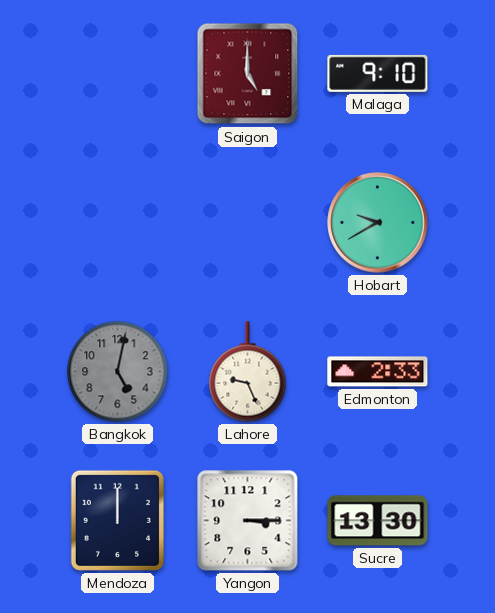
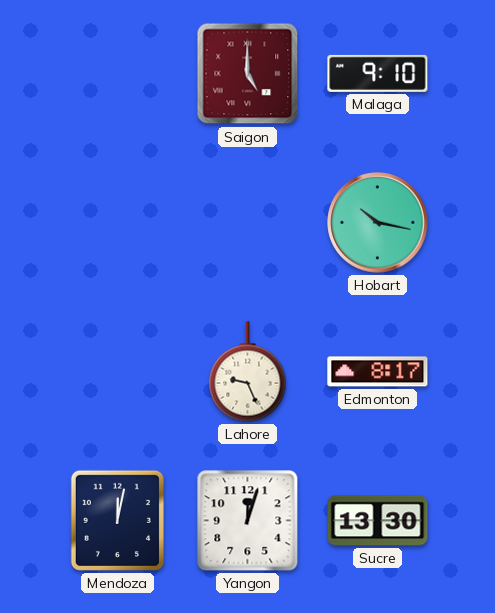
Hobart: 9:40 -> 10:17 (378, 223)
Bangkok: 5:02 -> none (118, 372)
Edmonton: 2:33 -> 8:17 (378, 372)
Mendoza: 12:00 -> 12:02 (117, 520)
Yangon: 3:15 -> 12:03 (248, 521)
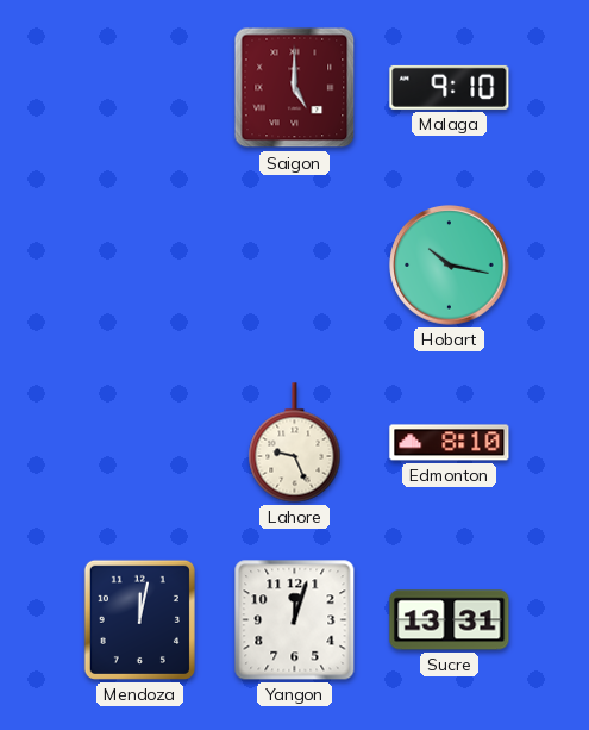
Edmonton: 8:17 -> 8:10 (450, 443)
Sucre: 13:30 -> 13:31 (450, 620)
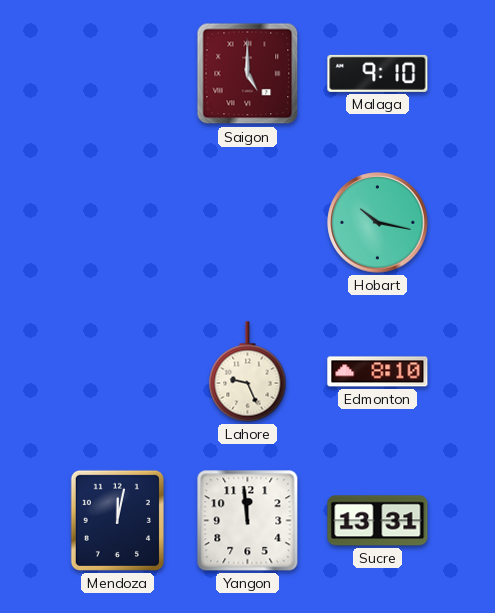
Yangon: 12:03 -> 11:59 (248, 521)
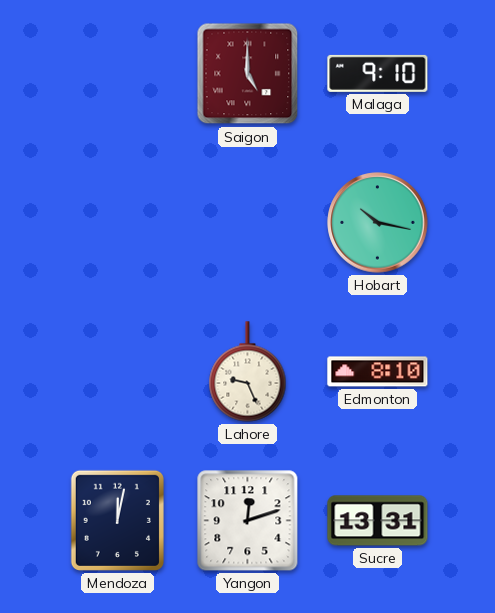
Yangon: 11:59 -> 12:12 (248, 521)
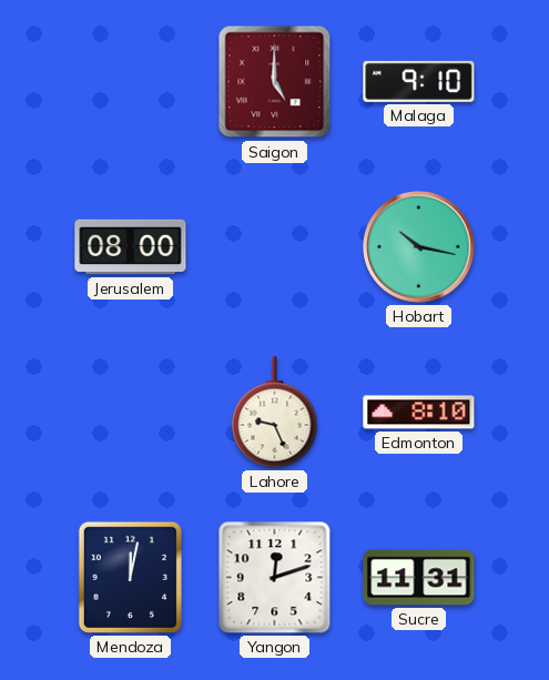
Jerusalem: none -> 08:00 (131, 247)
Sucre: 13:31 -> 11:31 (419, 578)
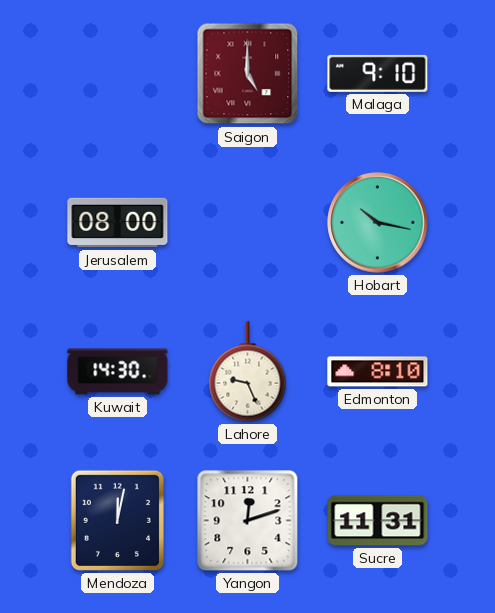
Kuwait: none -> 14:30 (118, 372)
